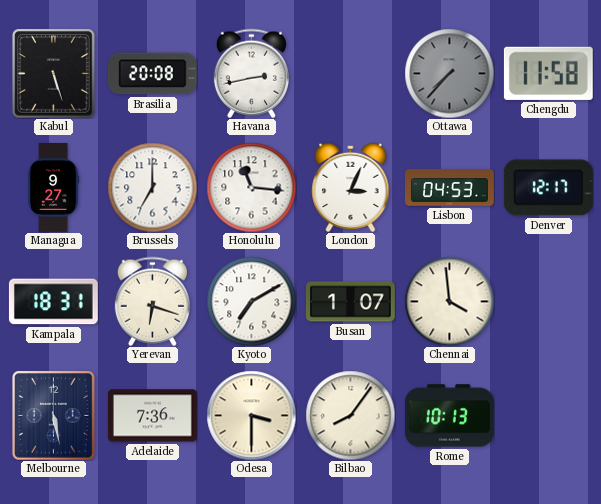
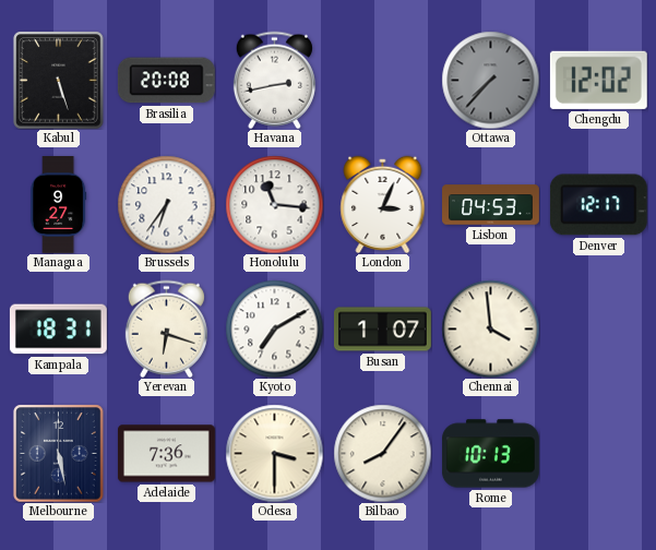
Chengdu: 11:58 -> 12:02 (598, 80)
Brussels: 7:00 -> 6:36 (166, 204)
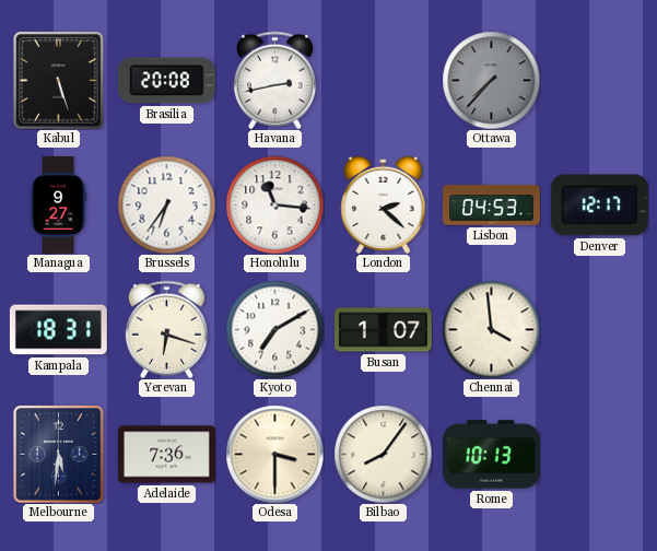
Chengdu: 12:02 -> none (598, 80)
London: 3:04 -> 2:22 (384, 204)
Melbourne: 5:28 -> 5:31 (59, 454)
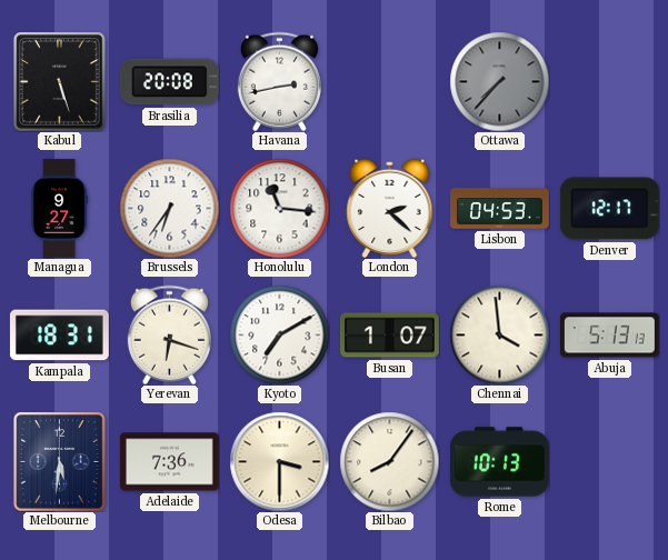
Abuja: none -> 5:13 (609, 336)
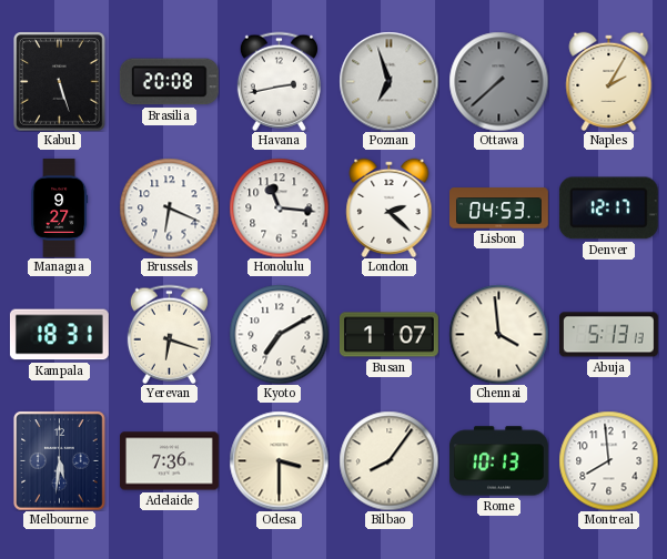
Poznan: none -> 6:57 (388, 81)
Ottawa: 7:37 -> 7:38 (498, 81)
Naples: none -> 2:05 (609, 81)
Brussels: 6:36 -> 6:19 (169, 207)
Montreal: none -> 7:59 (608, 460)
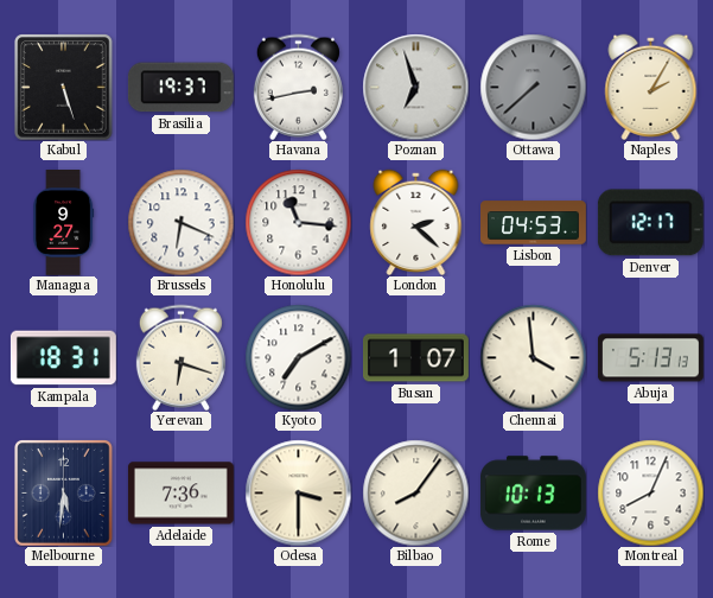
Brasilia: 20:08 -> 19:37 (180, 88)
Montreal: 7:59 -> 8:04 (650, 492)
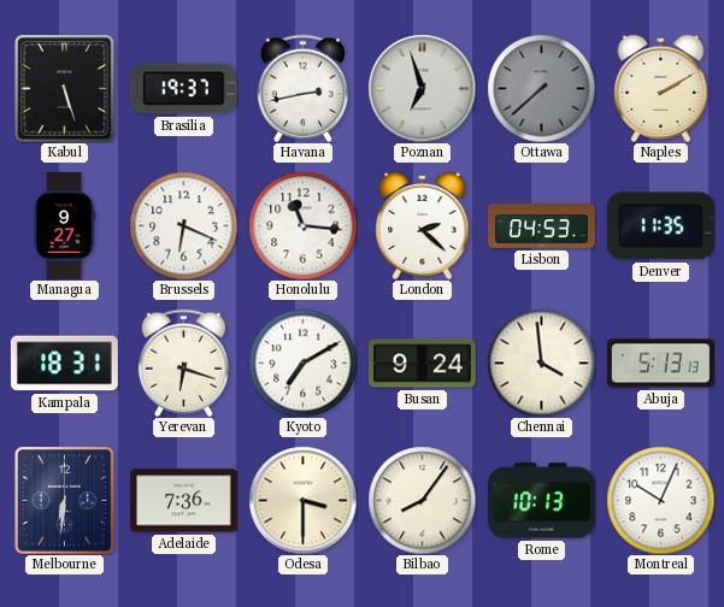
Naples: 2:05 -> 2:10 (661, 88)
Denver: 12:17 -> 11:35 (660, 226)
Busan: 1:07 -> 9:24 (422, 364)
Melbourne: 5:31 -> 6:31 (65, 500)
Montreal: 8:04 -> 10:04 (660, 500)
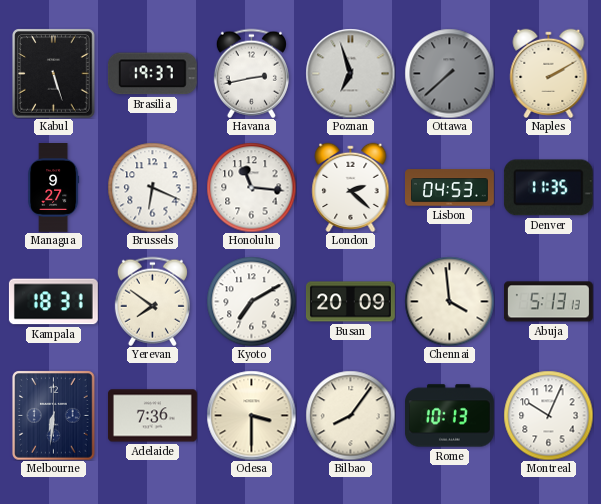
Yerevan: 6:18 -> 7:51 (152, 301)
Busan: 9:24 -> 20:09 (350, 302)
